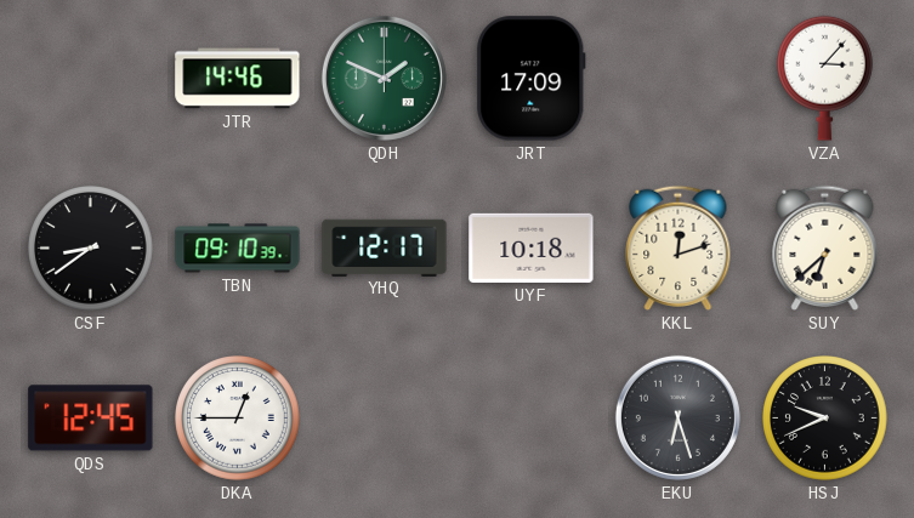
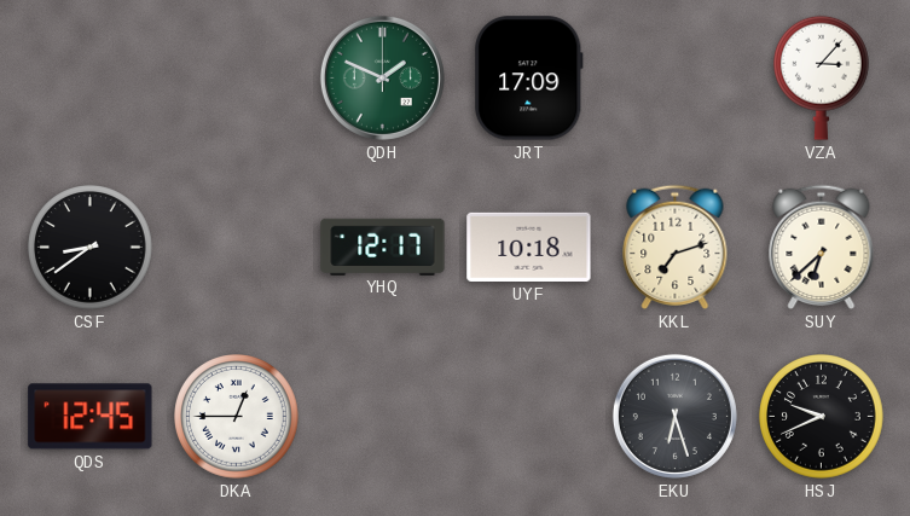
JTR: 14:46 -> none (238, 79)
TBN: 09:10 -> none (238, 249)
KKL: 12:12 -> 7:12 (676, 247)
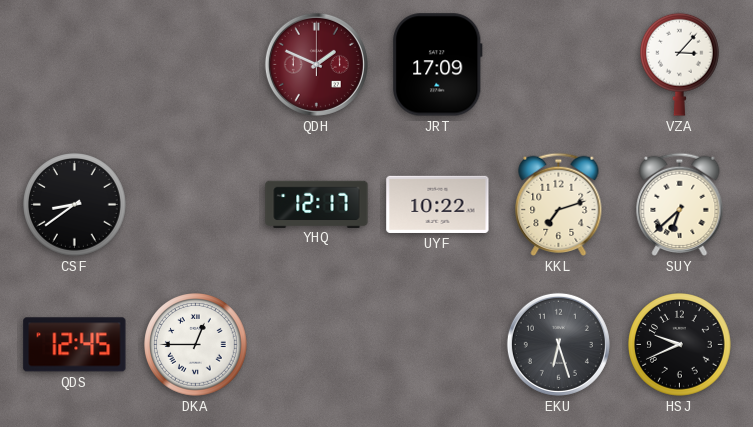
QDH dial: green -> burgundy (316, 64)
UYF: 10:18 -> 10:22 (438, 204)
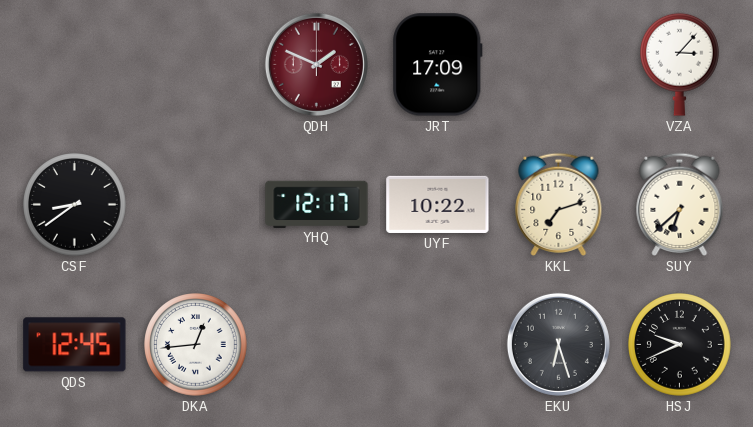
DKA: 12:45 -> 12:44 (196, 345)
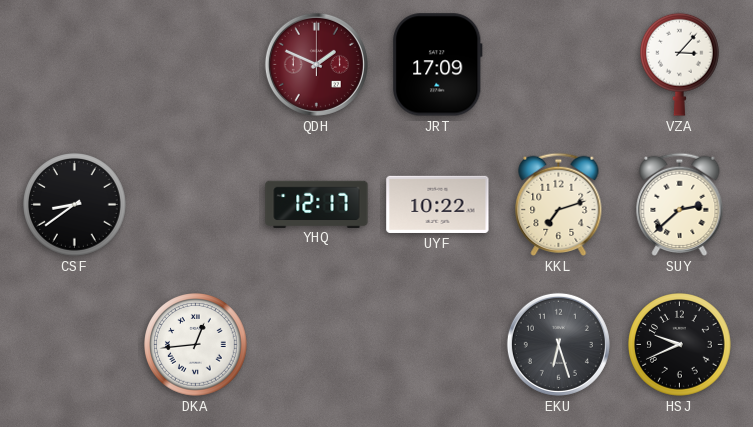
SUY: 6:38 -> 2:38 (680, 204)
QDS: 12:45 -> none (75, 345)
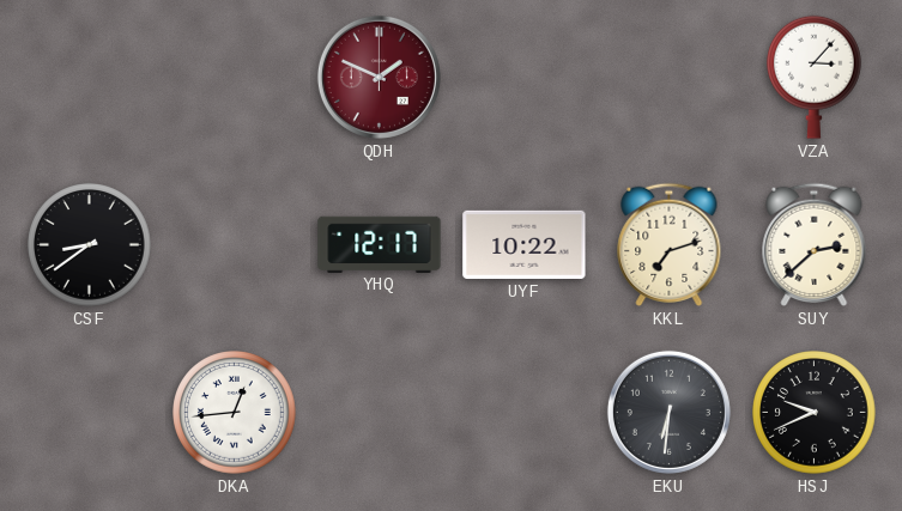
JRT: 17:09 -> none (438, 65)
EKU: 6:27 -> 6:31 (668, 412)
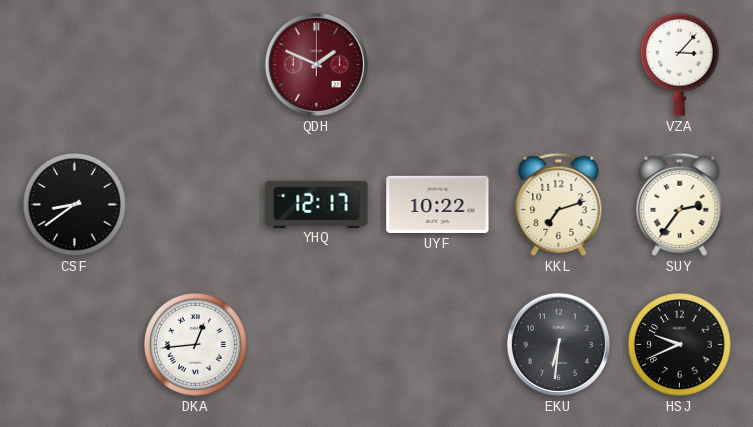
SUY: 2:38 -> 2:36 (680, 204)
